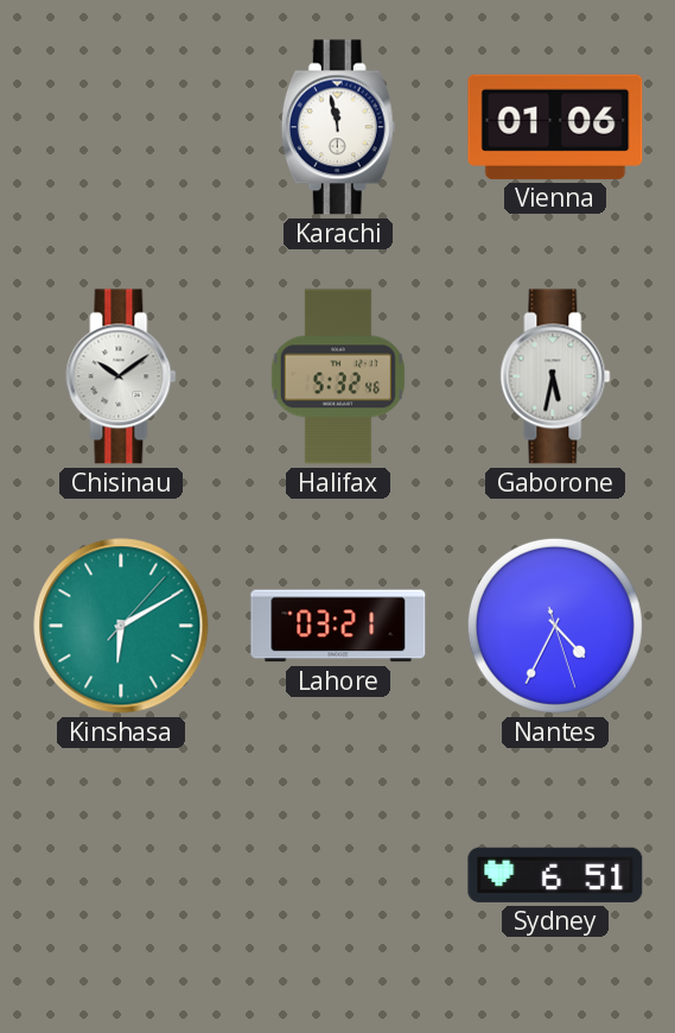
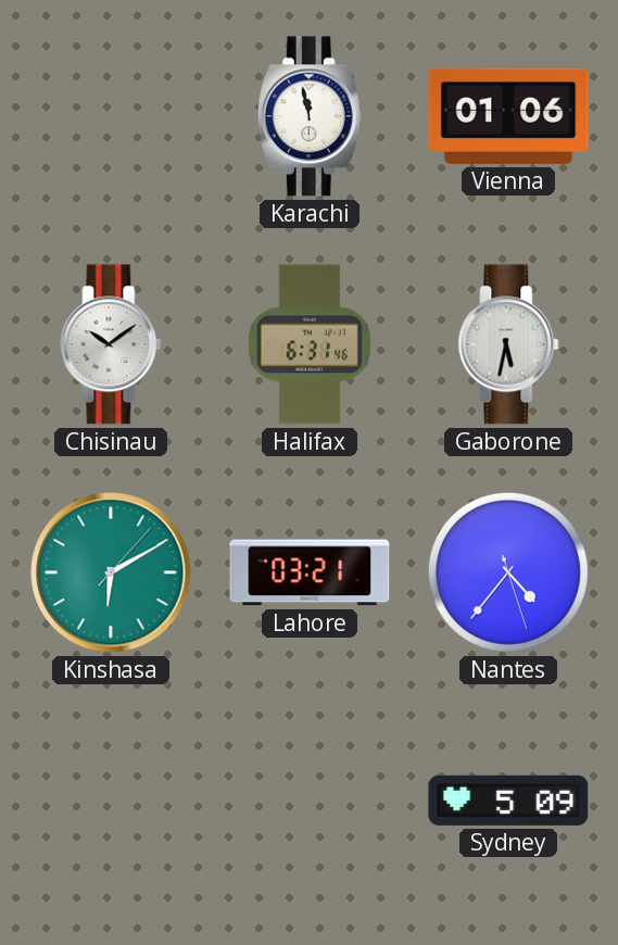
Halifax: 5:32 -> 6:31 (310, 344)
Nantes: 4:34 -> 4:36 (508, 572)
Sydney: 6:51 -> 5:09 (508, 801)
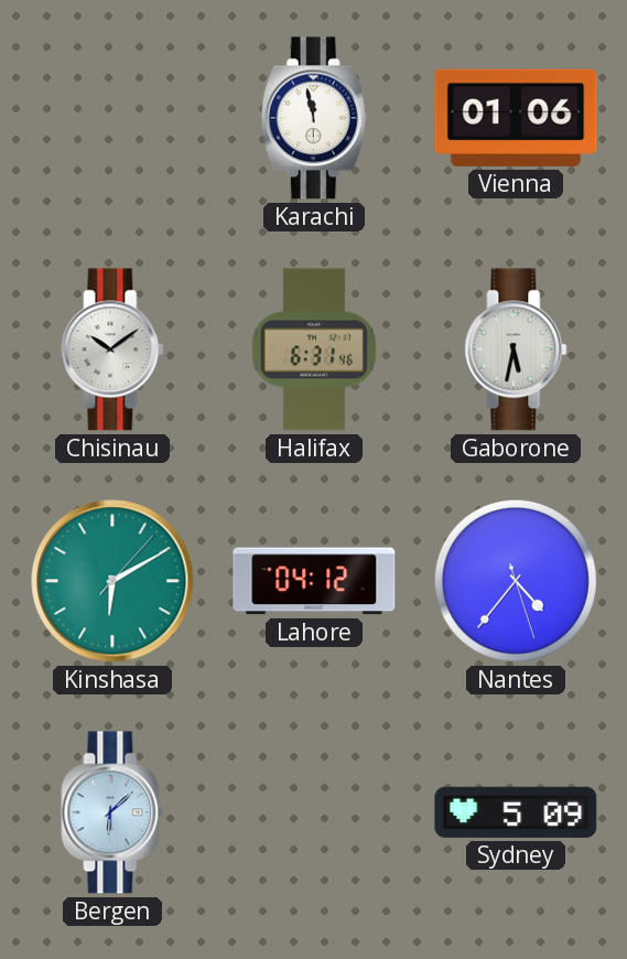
Lahore: 03:21 -> 04:12 (314, 581)
Bergen: none -> 6:08 (112, 812)
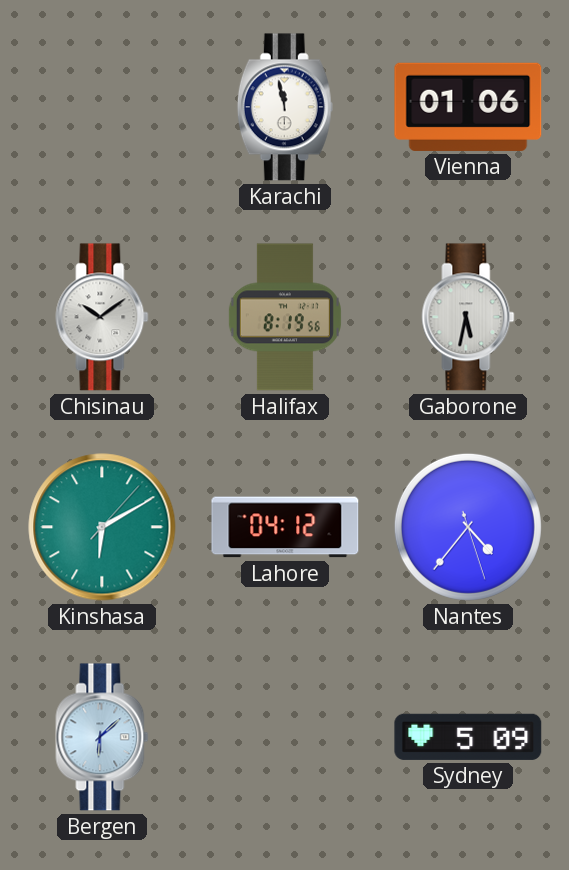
Halifax: 6:31 -> 8:19 (285, 317)
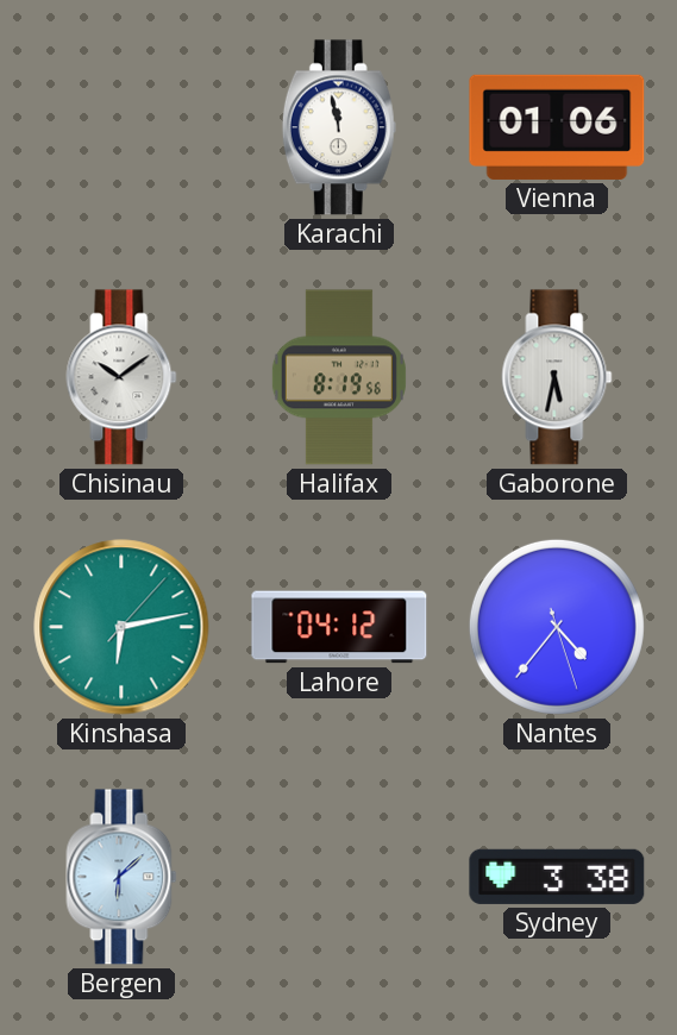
Kinshasa: 6:10 -> 6:13 (121, 627)
Sydney: 5:09 -> 3:38 (557, 877)
